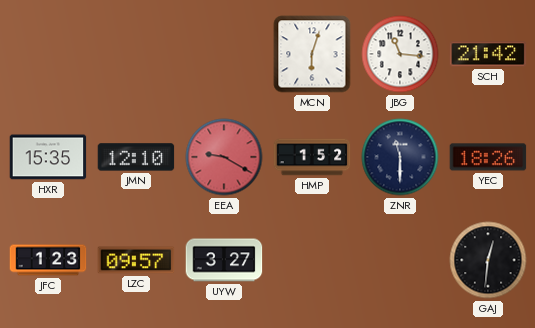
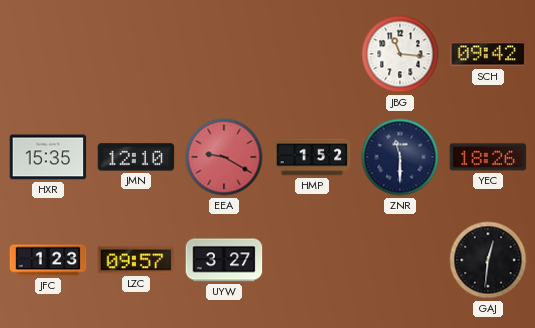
MCN: 6:03 -> none (312, 54)
SCH: 21:42 -> 09:42 (488, 54)
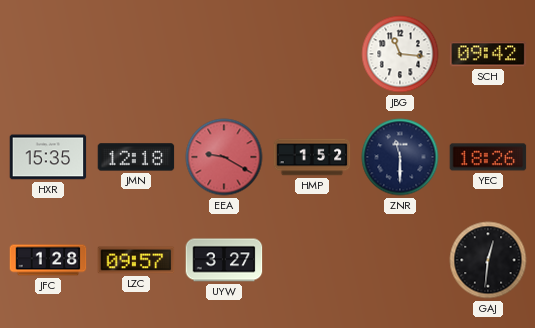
JMN: 12:10 -> 12:18 (136, 157)
JFC: 1:23 -> 1:28 (48, 260)
